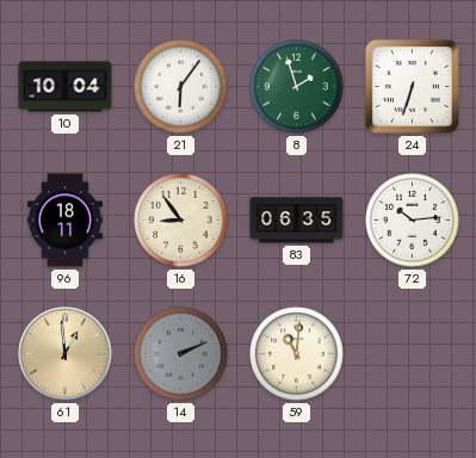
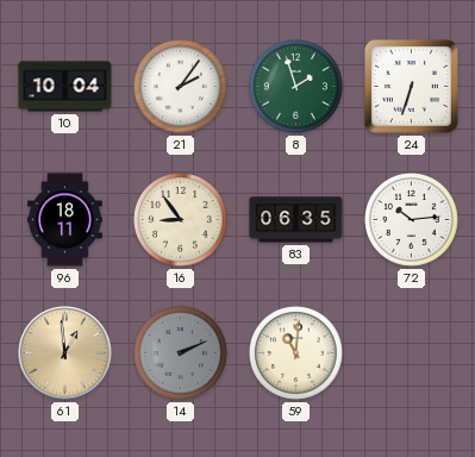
21: 6:06 -> 2:06 (181, 87)
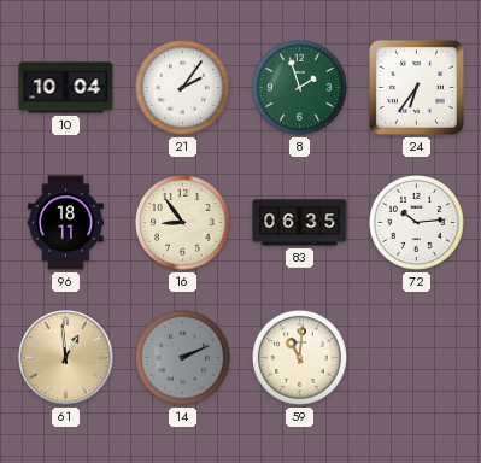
24: 6:33 -> 6:36 (416, 87)
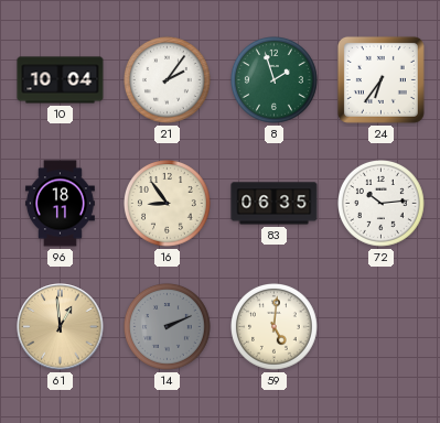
59: 11:01 -> 5:01 (275, 327)
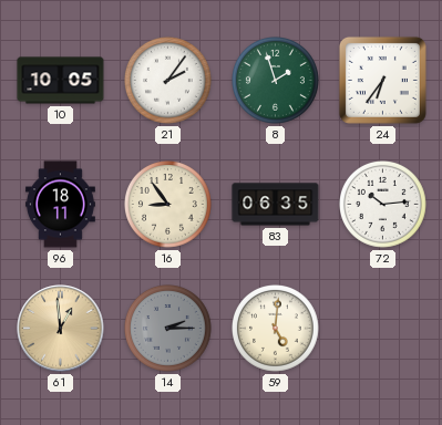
10: 10:04 -> 10:05 (61, 81)
14: 2:11 -> 2:15 (168, 329)
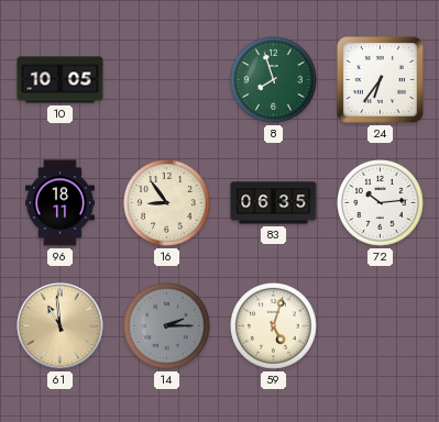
21: 2:06 -> none (168, 81)
8: 1:57 -> 7:57 (274, 80)
61: 12:59 -> 10:59 (61, 326)
59: 5:01 -> 5:03 (274, 326)
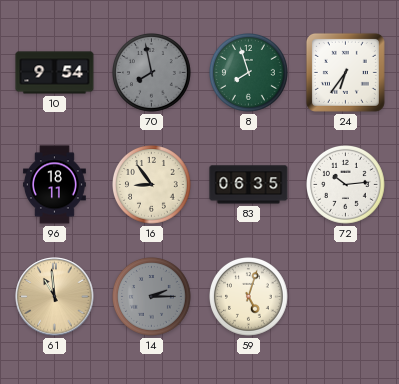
10: 10:05 -> 9:54 (55, 73)
70: none -> 7:58 (152, 73)
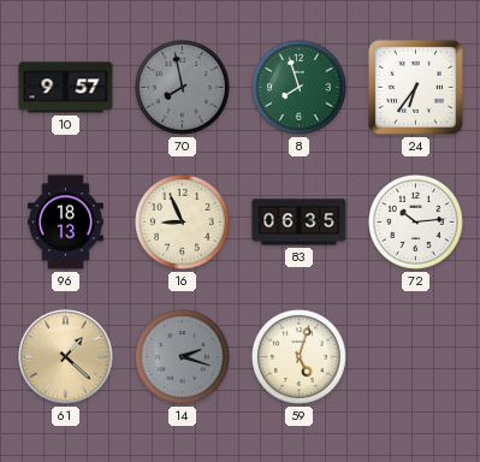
10: 9:54 -> 9:57 (66, 88)
96: 18:11 -> 18:13 (65, 223)
16: 8:54 -> 8:56 (183, 223)
61: 10:59 -> 1:22 (66, 357)
14: 2:15 -> 2:18 (183, 357)
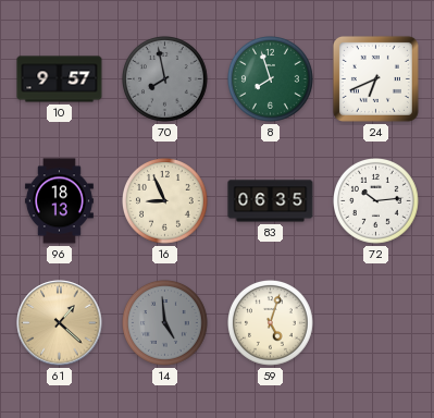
24: 6:36 -> 6:41 (375, 78)
14: 2:18 -> 4:59 (165, 323)
